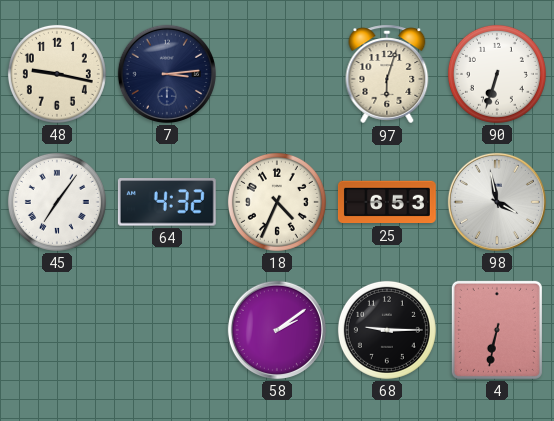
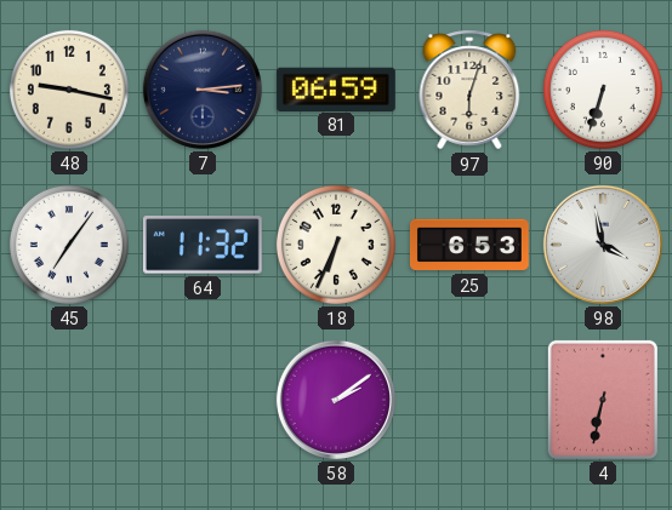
81: none -> 06:59 (336, 88)
64: 4:32 -> 11:32 (203, 245)
18: 4:34 -> 6:34 (336, 245)
68: 9:15 -> none (387, 330)
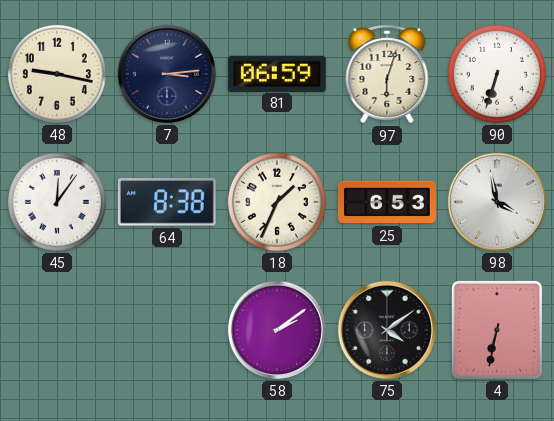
45: 7:06 -> 12:06 (57, 202)
64: 11:32 -> 8:38 (167, 202)
18: 6:34 -> 1:34 (277, 202)
75: none -> 4:09 (387, 330)
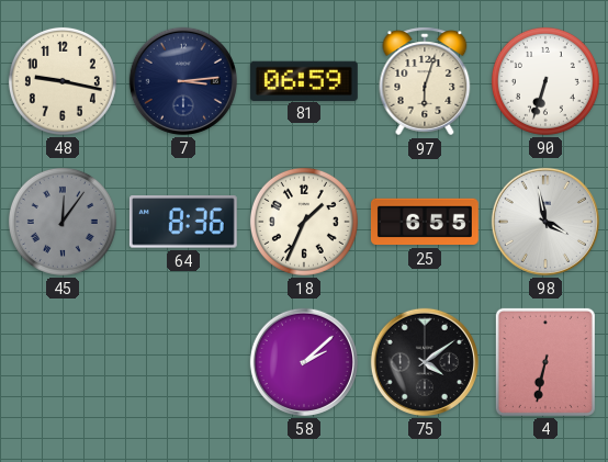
45 dial: white -> grey (63, 222)
64: 8:38 -> 8:36 (183, 222)
25: 6:53 -> 6:55 (425, 222)
58: 2:09 -> 2:08 (304, 362)
